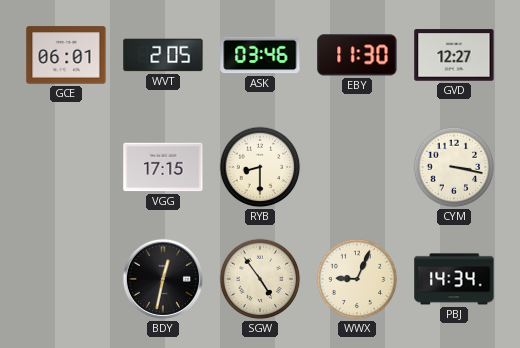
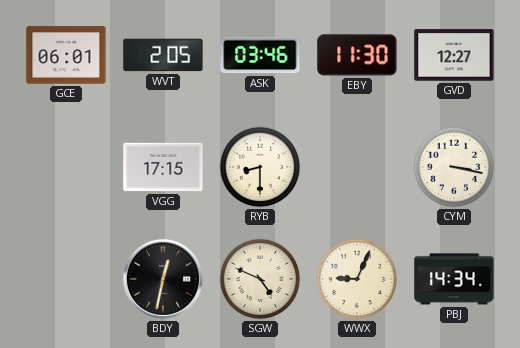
SGW: 4:54 -> 4:49 (260, 279)
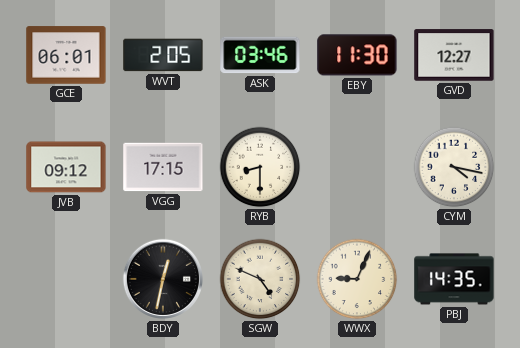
JVB: none -> 09:12 (66, 167)
CYM: 3:17 -> 4:17 (454, 167)
PBJ: 14:34 -> 14:35 (454, 279)
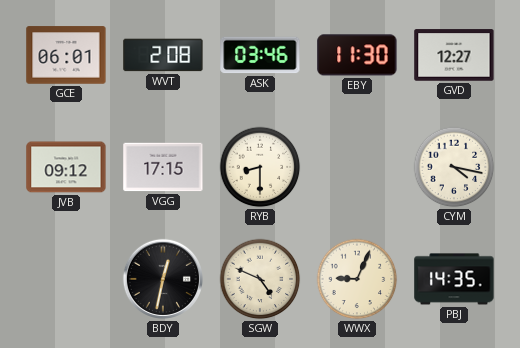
WVT: 2:05 -> 2:08 (163, 55)
